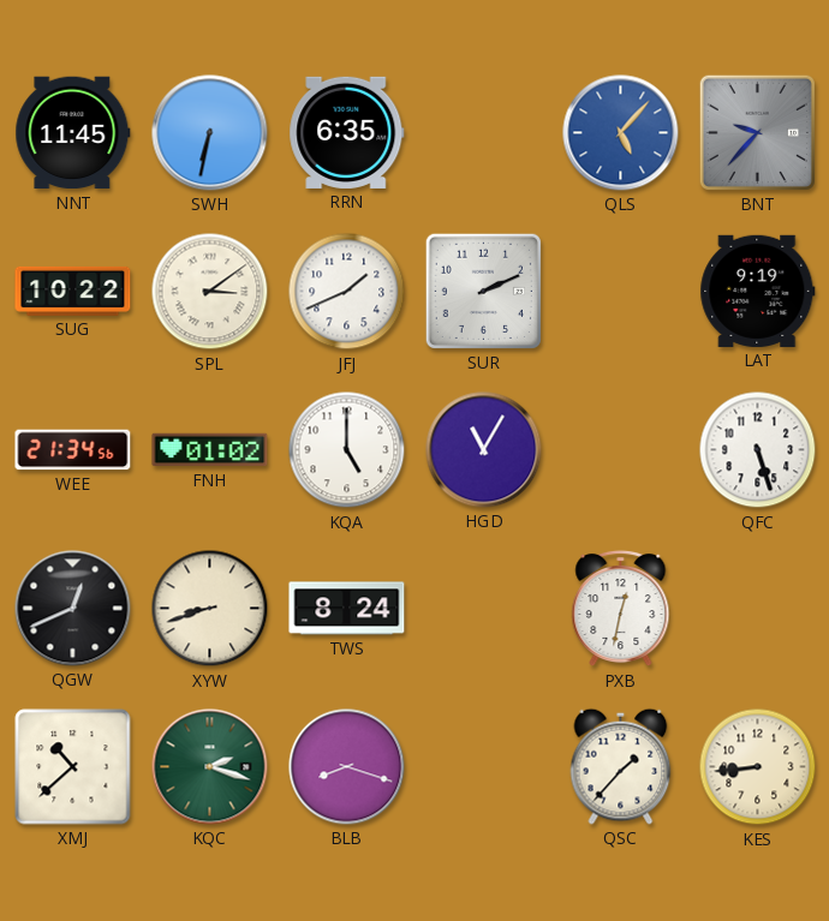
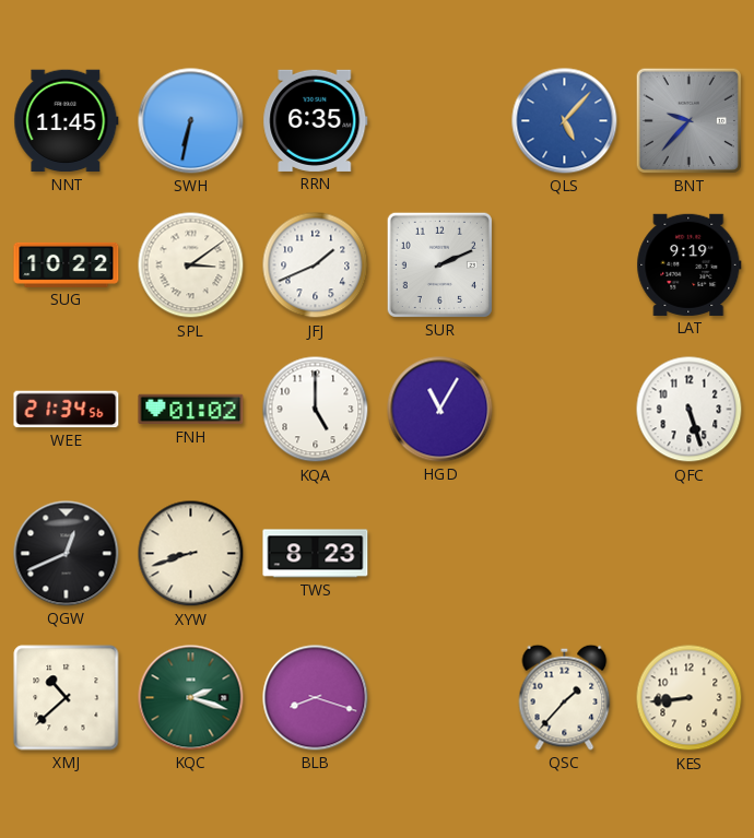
TWS: 8:24 -> 8:23 (316, 554)
PXB: 12:32 -> none (621, 609)
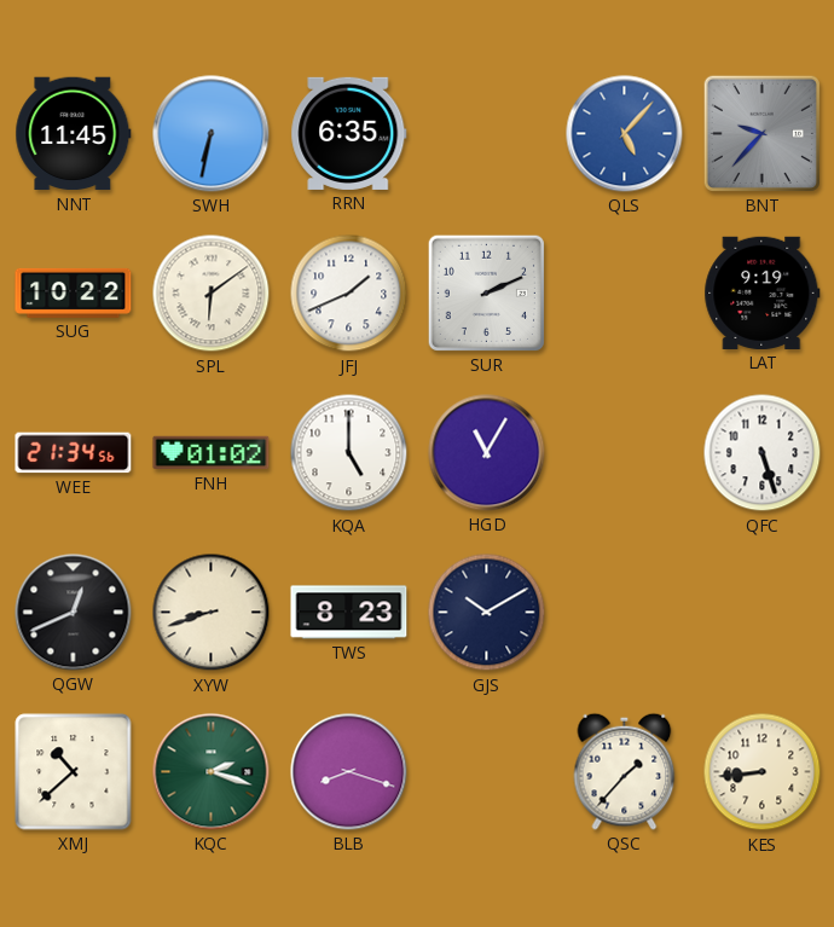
SPL: 3:09 -> 6:09 (212, 294)
GJS: none -> 10:10 (487, 613)
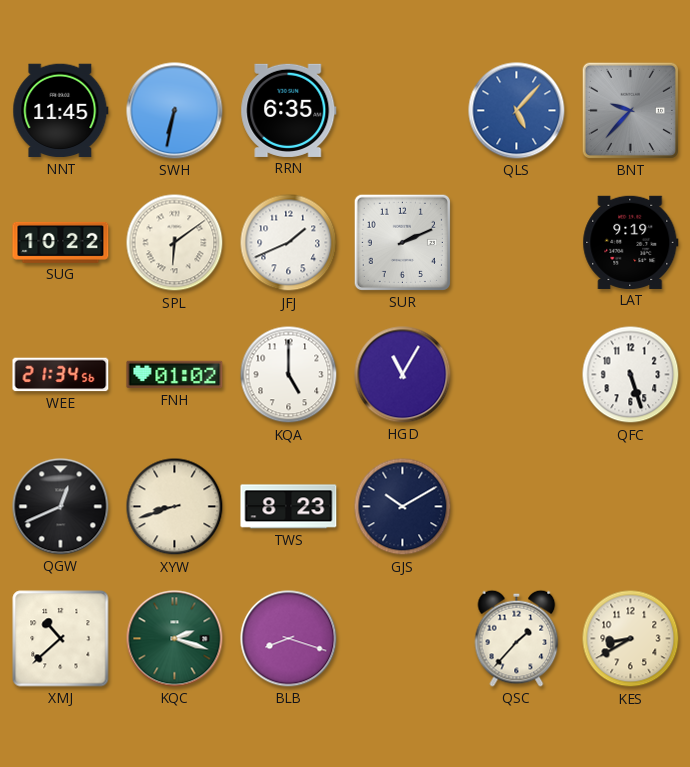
KES: 8:44 -> 8:40 (631, 639)
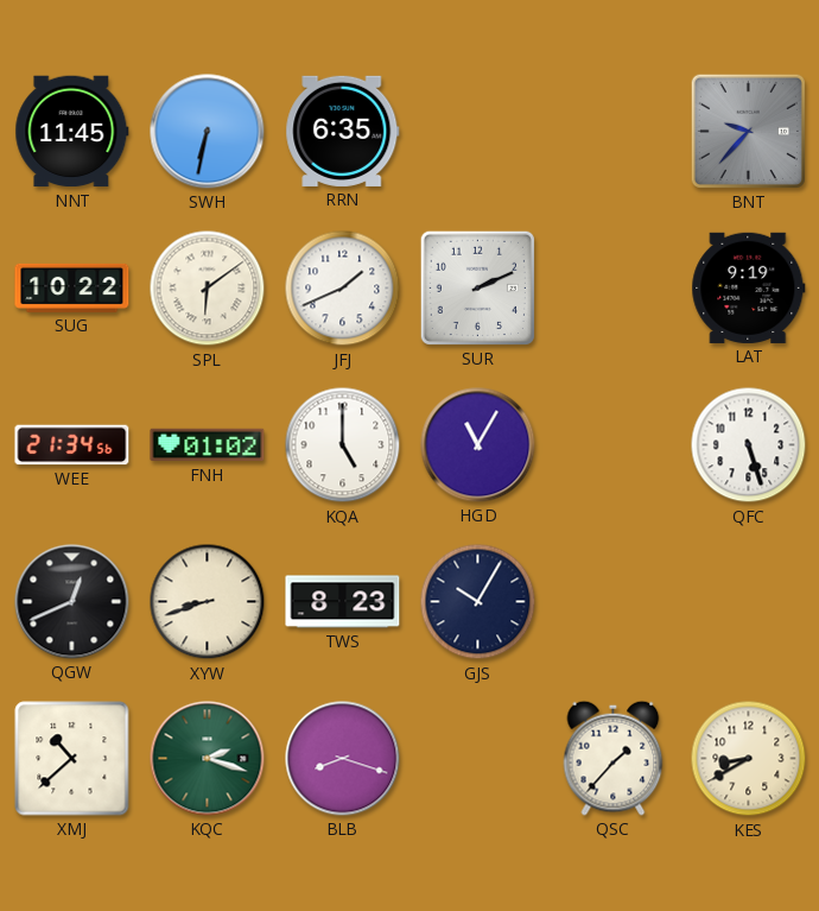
QLS: 5:07 -> none (517, 111)
GJS: 10:10 -> 10:05 (478, 602)
